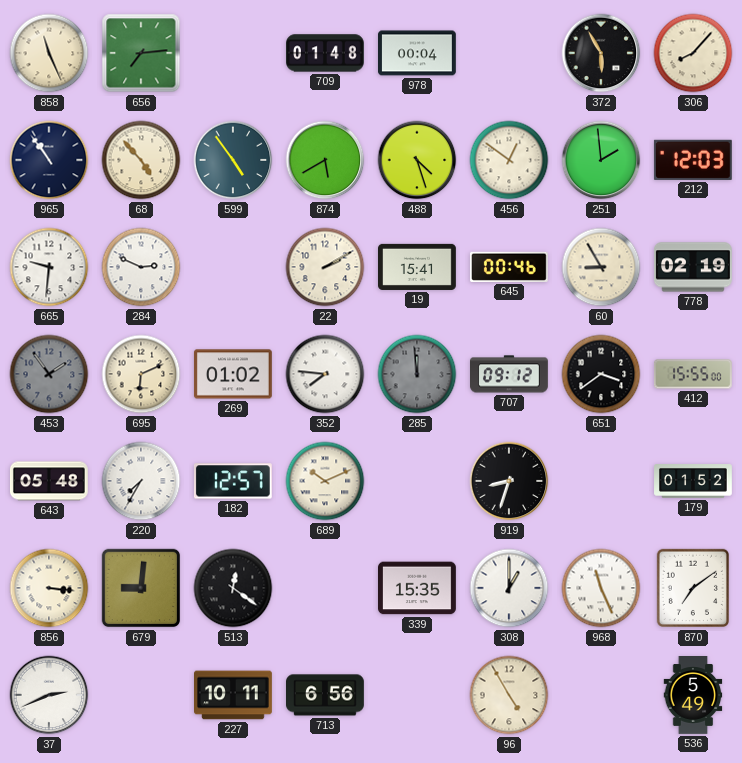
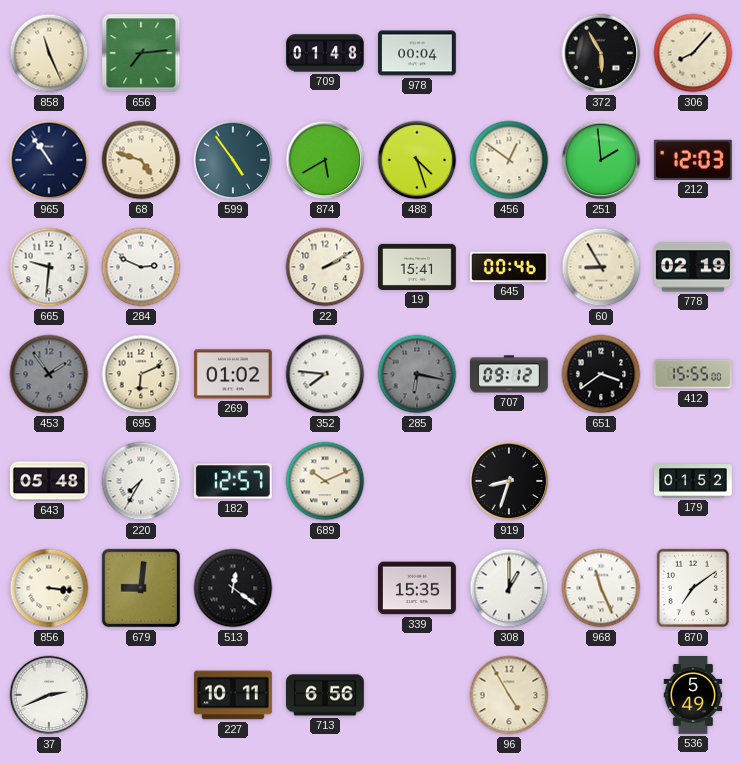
68: 4:53 -> 4:48 (141, 160)
285: 11:59 -> 6:17 (417, 374)
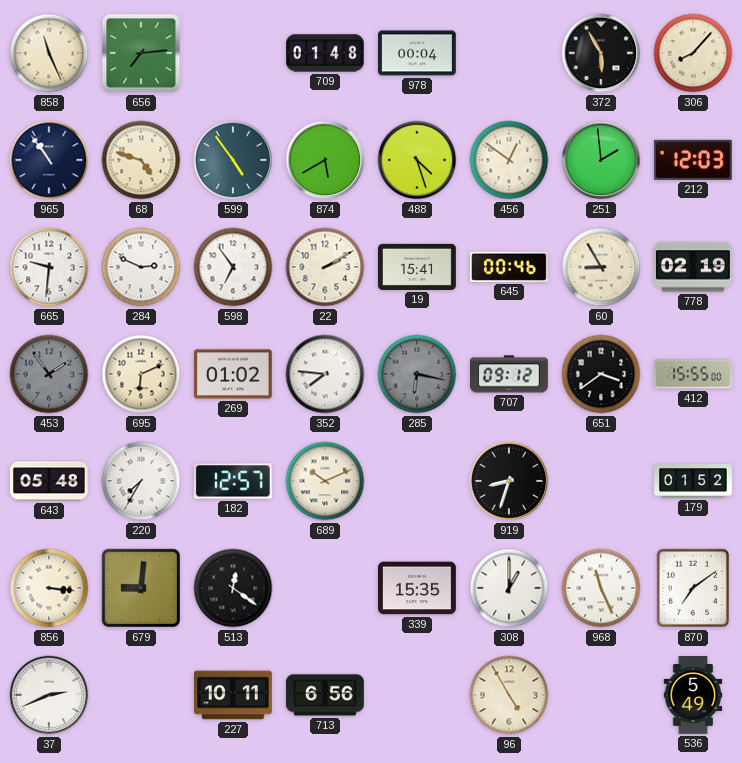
598: none -> 6:54 (233, 267)
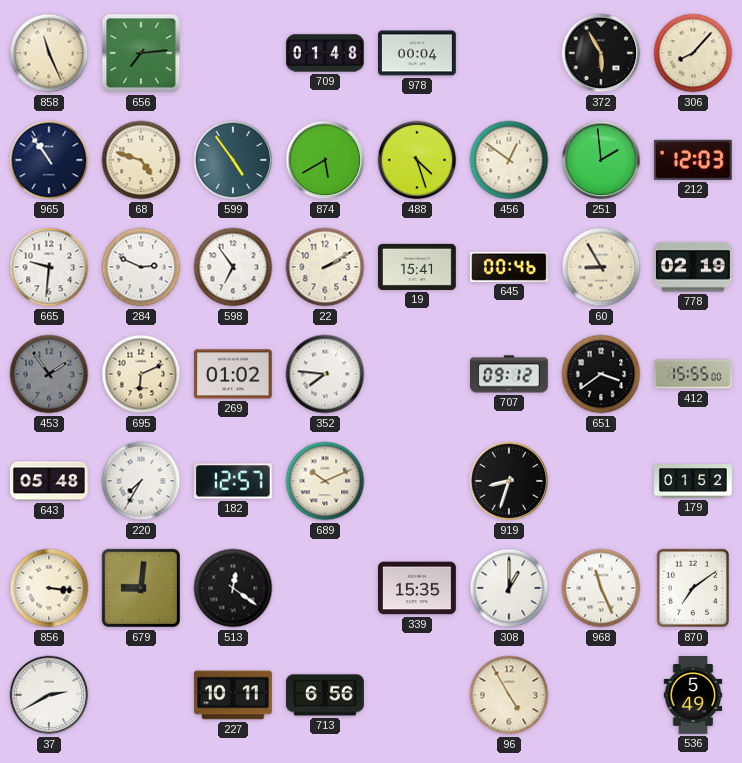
285: 6:17 -> none (417, 374)
37: 2:41 -> 2:40 (49, 695)
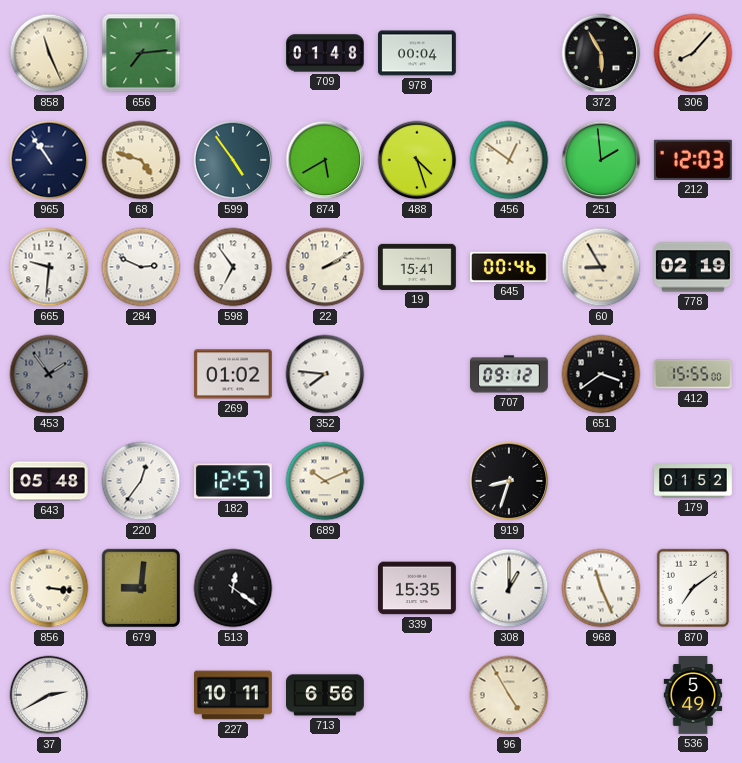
695: 6:11 -> none (141, 374)
220: 7:35 -> 12:36 (141, 481)
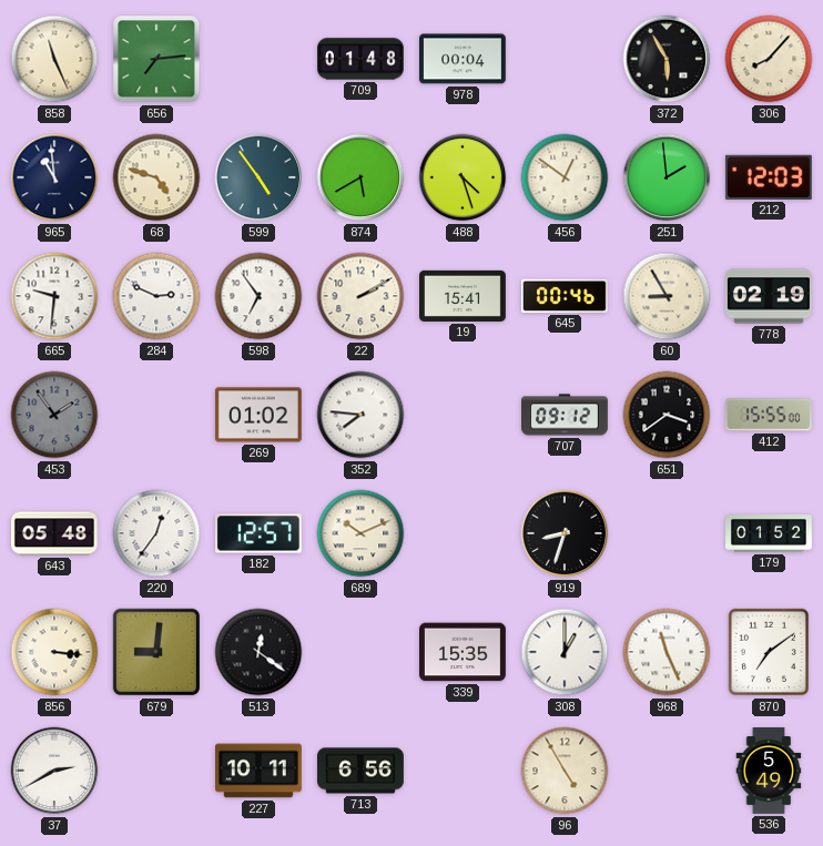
965: 10:54 -> 10:59 (54, 177)
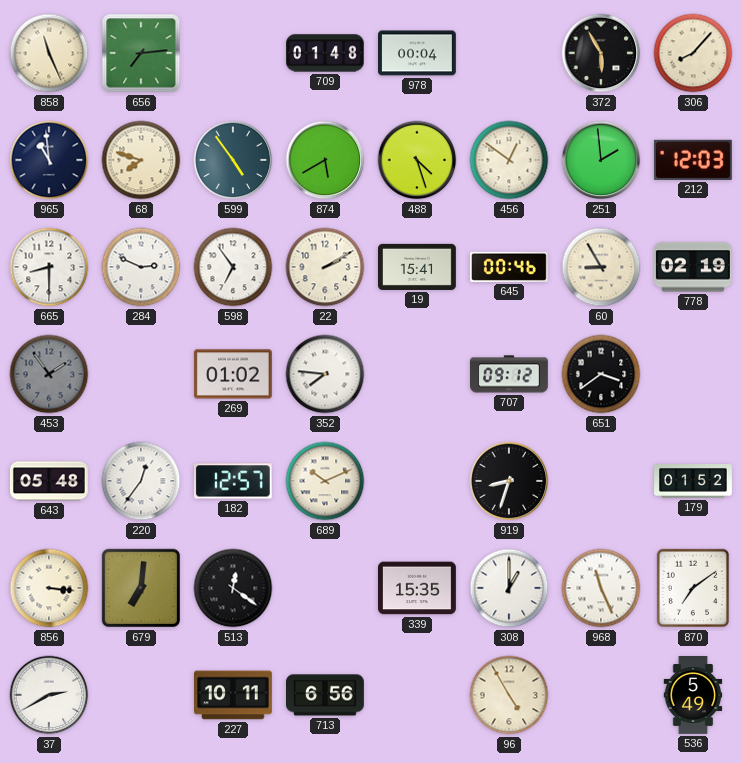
68: 4:48 -> 7:48 (141, 160)
665: 9:31 -> 8:30 (49, 267)
412: 15:55 -> none (769, 415)
679: 9:01 -> 7:01 (141, 588)
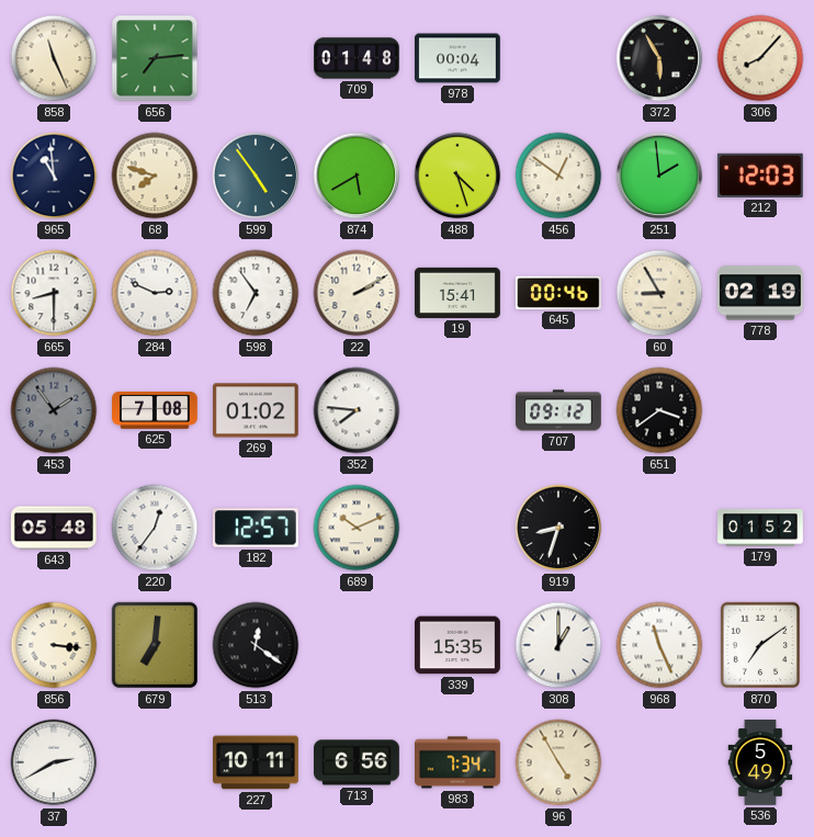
625: none -> 7:08 (156, 410)
983: none -> 7:34 (459, 762)
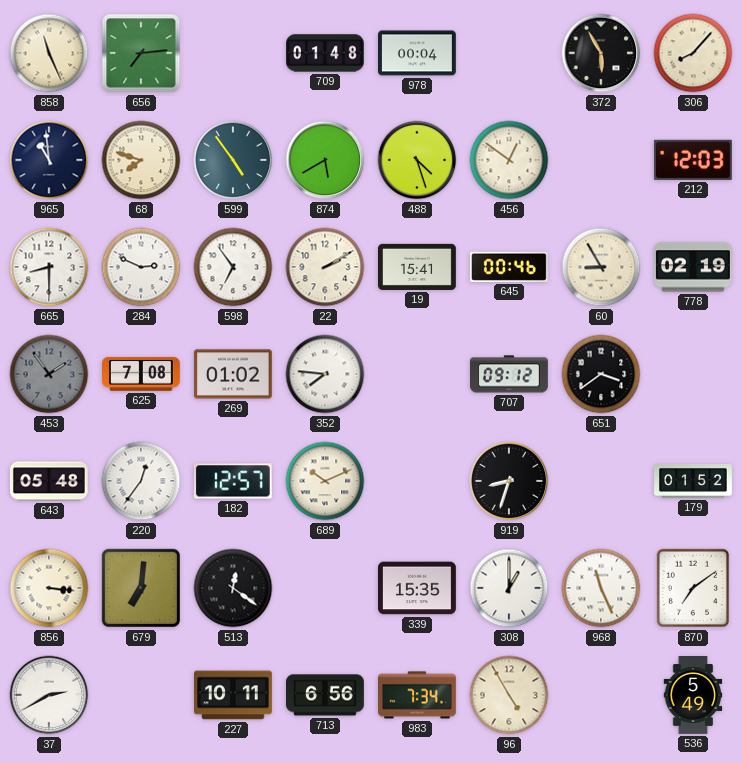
251: 1:59 -> none (659, 176)
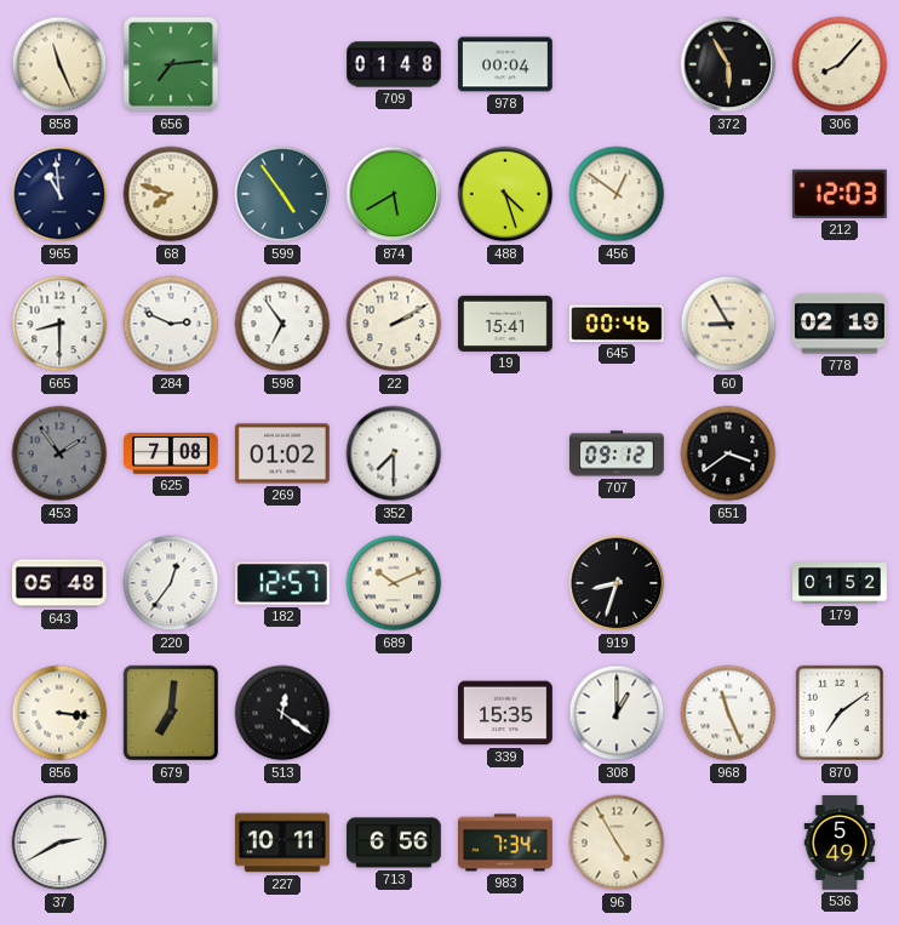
352: 7:46 -> 7:30 (394, 453)
